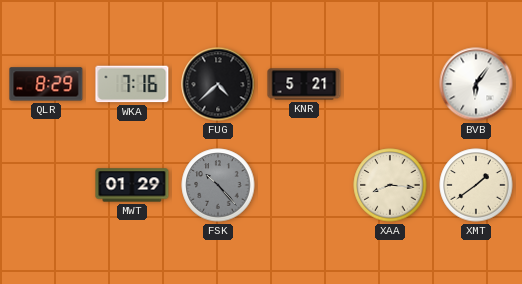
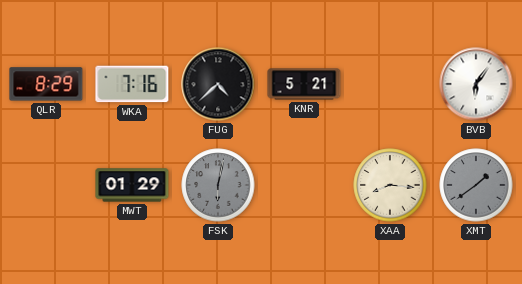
FSK: 10:23 -> 6:02 (218, 185)
XMT dial: cream -> grey (476, 185)
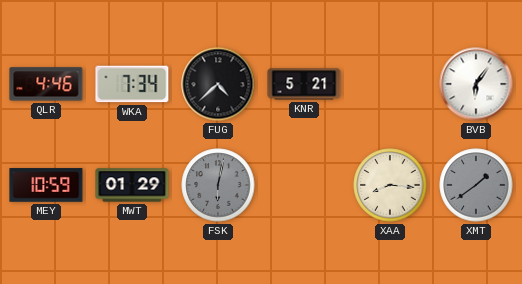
QLR: 8:29 -> 4:46 (46, 84)
WKA: 7:16 -> 7:34 (132, 84)
MEY: none -> 10:59 (46, 185)
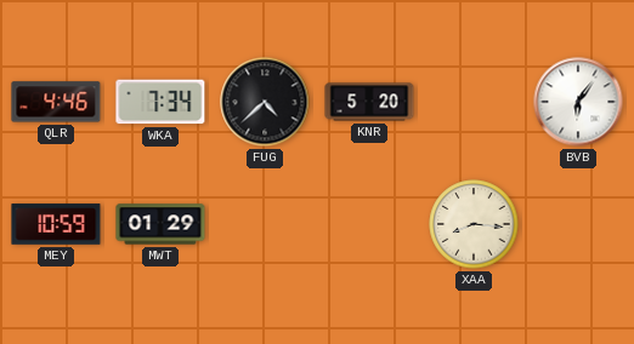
KNR: 5:21 -> 5:20 (369, 102)
FSK: 6:02 -> none (218, 185)
XMT: 1:39 -> none (476, 185)
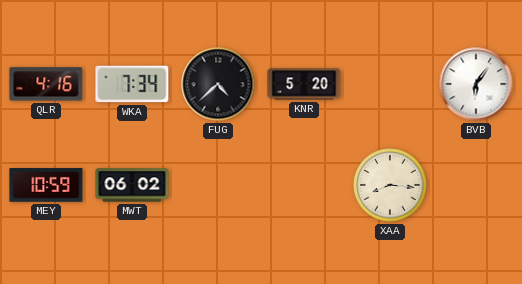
QLR: 4:46 -> 4:16 (46, 84)
MWT: 01:29 -> 06:02 (132, 185)
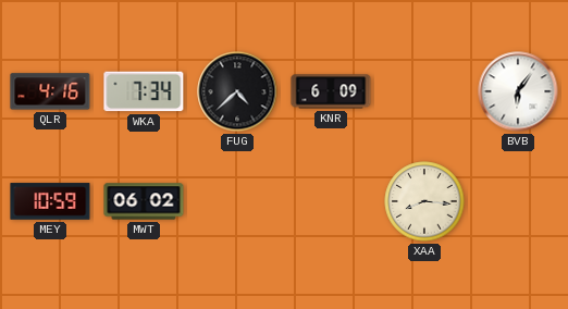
KNR: 5:20 -> 6:09 (331, 91)
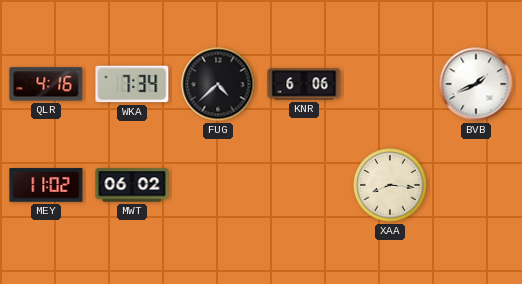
KNR: 6:09 -> 6:06 (304, 84)
BVB: 6:06 -> 1:41 (476, 84)
MEY: 10:59 -> 11:02 (46, 185)
